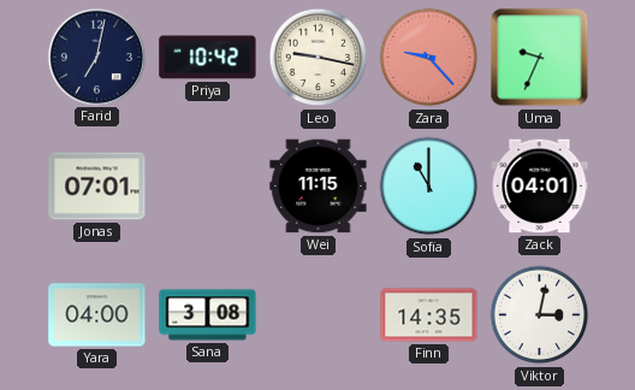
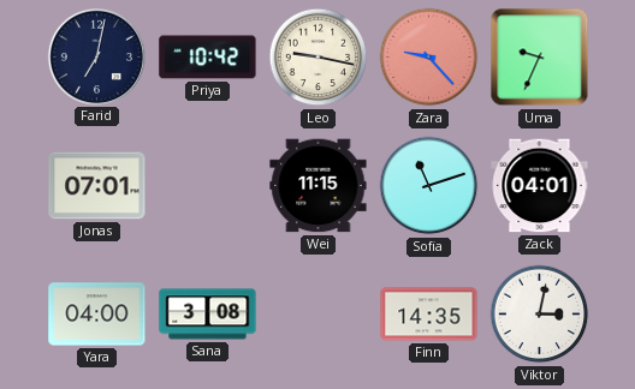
Sofia: 11:00 -> 11:12 (429, 186)
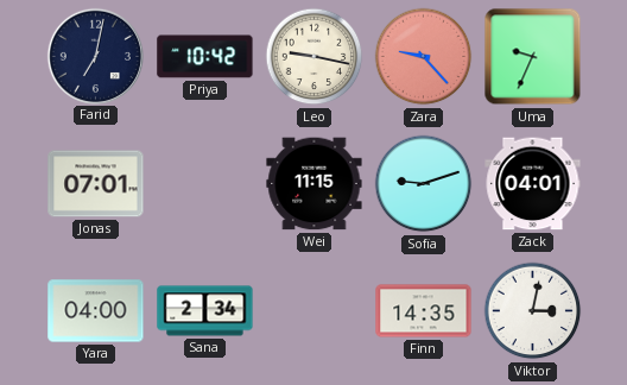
Sofia: 11:12 -> 9:12 (424, 184)
Sana: 3:08 -> 2:34 (205, 311)
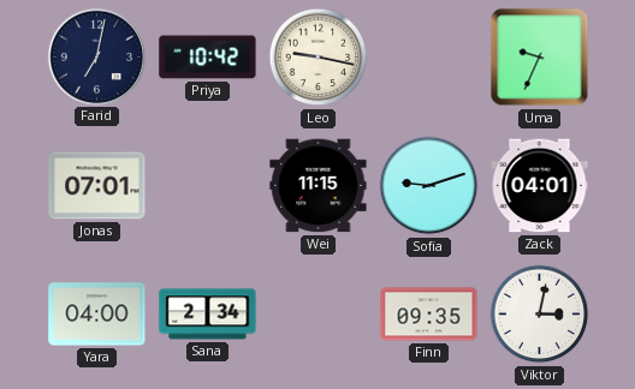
Zara: 9:23 -> none (424, 57)
Finn: 14:35 -> 09:35 (429, 315)
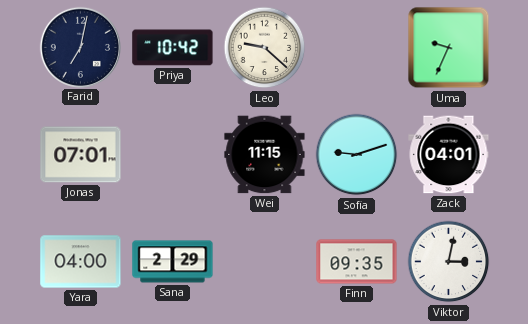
Leo: 9:17 -> 9:22 (265, 48)
Sana: 2:34 -> 2:29 (173, 262)
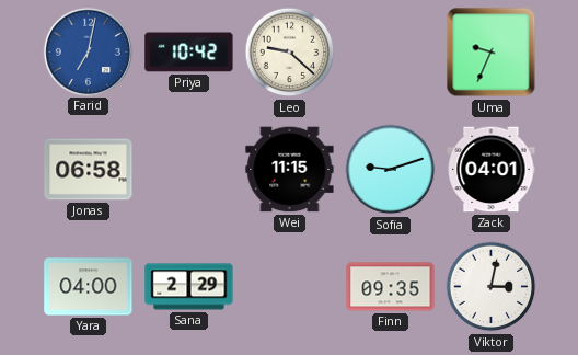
Farid dial: navy -> blue (88, 51)
Jonas: 07:01 -> 06:58 (89, 170)
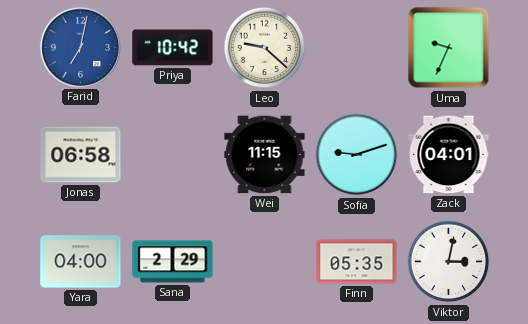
Finn: 09:35 -> 05:35 (357, 262)
